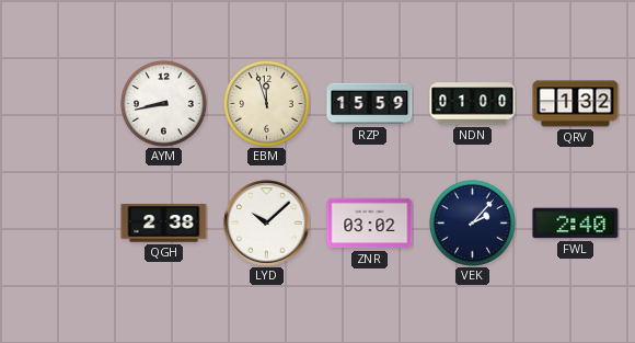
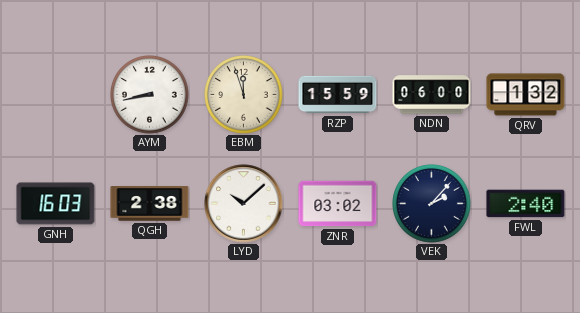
NDN: 01:00 -> 06:00 (432, 95)
GNH: none -> 16:03 (56, 204)
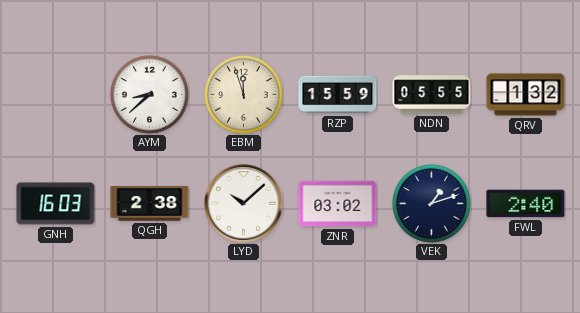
AYM: 8:43 -> 8:38 (150, 95)
NDN: 06:00 -> 05:55 (432, 95)
VEK: 2:07 -> 1:12 (432, 204)
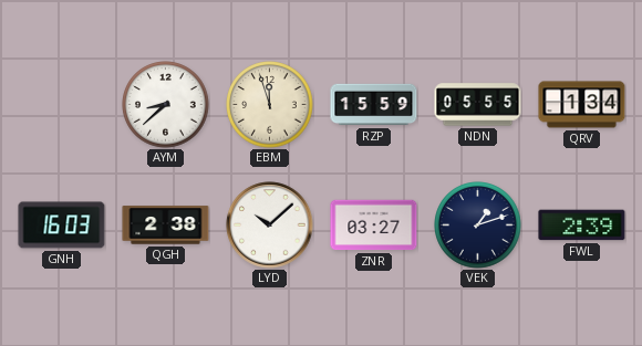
QRV: 1:32 -> 1:34 (582, 105)
ZNR: 03:02 -> 03:27 (374, 226)
FWL: 2:40 -> 2:39 (582, 226)
